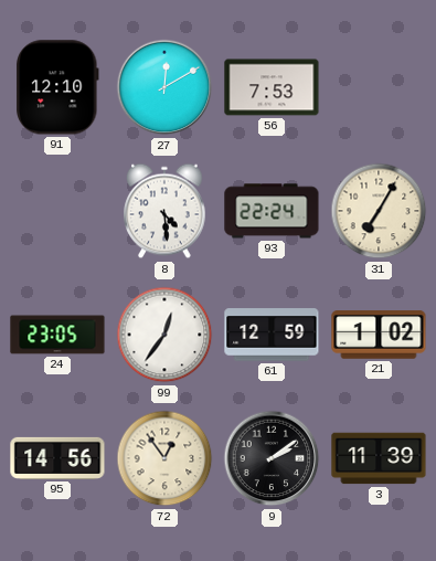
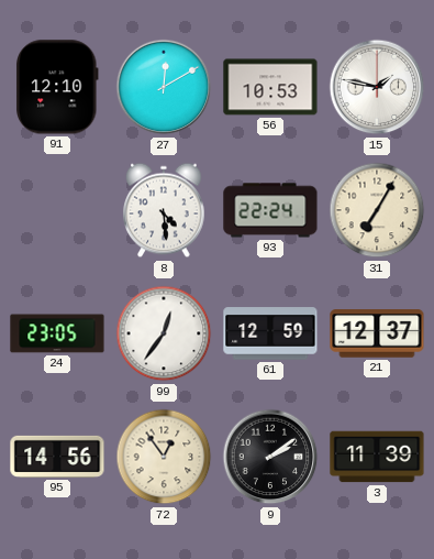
56: 7:53 -> 10:53 (270, 87)
15: none -> 1:47 (377, 87)
21: 1:02 -> 12:37 (377, 333)
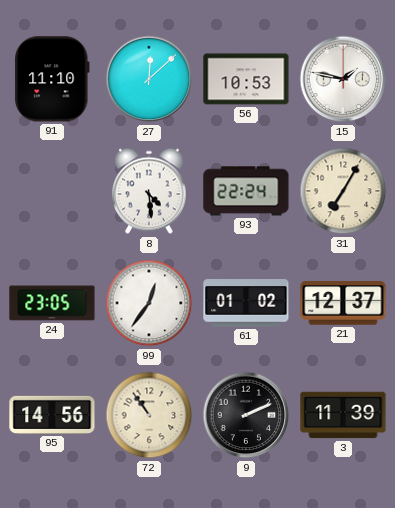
91: 12:10 -> 11:10 (52, 79)
27: 12:10 -> 12:08 (149, 79)
61: 12:59 -> 01:02 (246, 303)
72: 12:54 -> 10:54 (149, 415)
9: 2:09 -> 2:11 (246, 415)
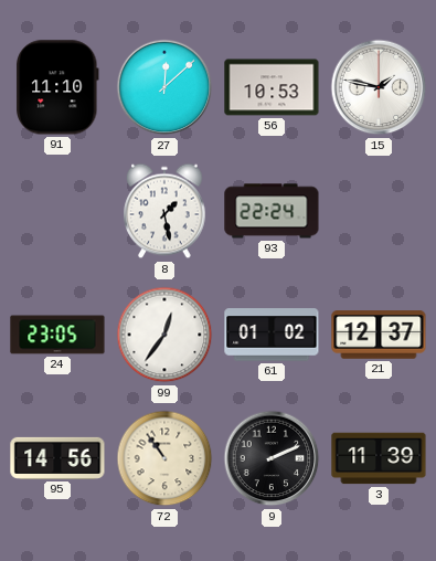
8: 4:29 -> 1:28 (164, 211)
31: 7:05 -> none (343, 191)
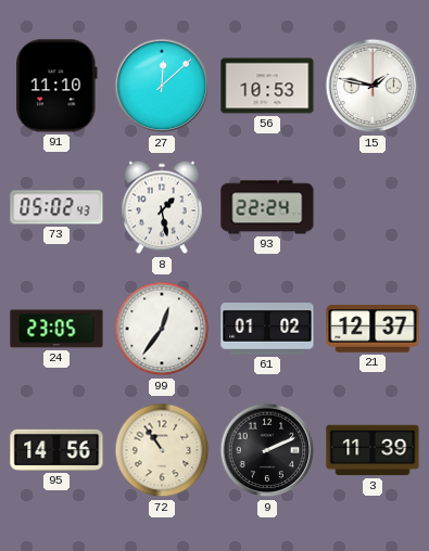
73: none -> 05:02 (56, 207)
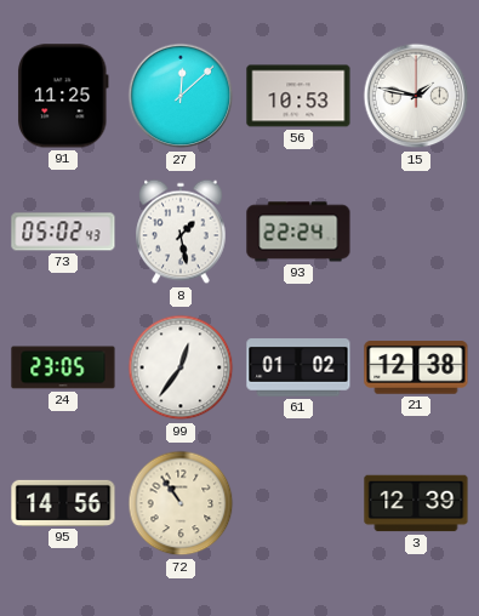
91: 11:10 -> 11:25 (63, 96)
21: 12:37 -> 12:38 (416, 367)
9: 2:11 -> none (267, 450)
3: 11:39 -> 12:39 (416, 503)
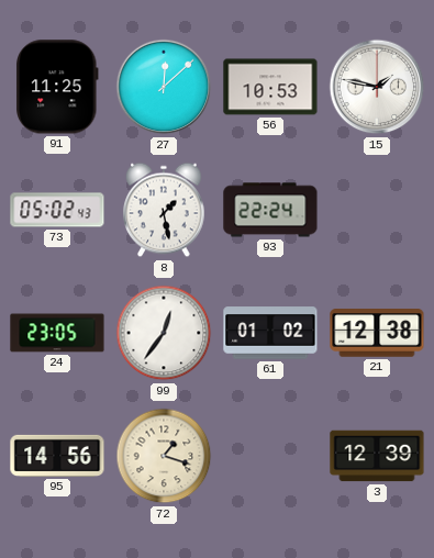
72: 10:54 -> 1:18 (164, 456)
